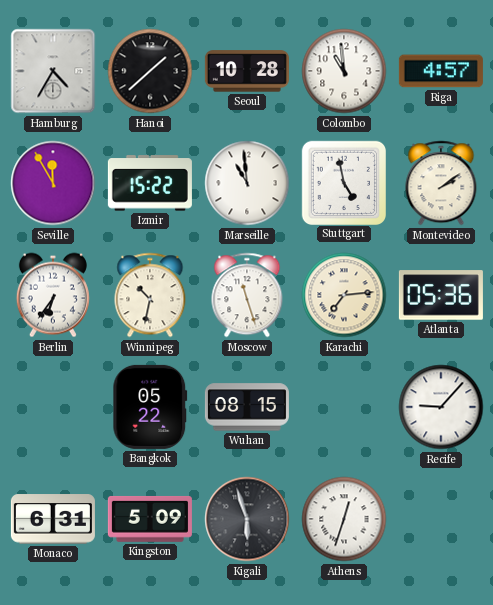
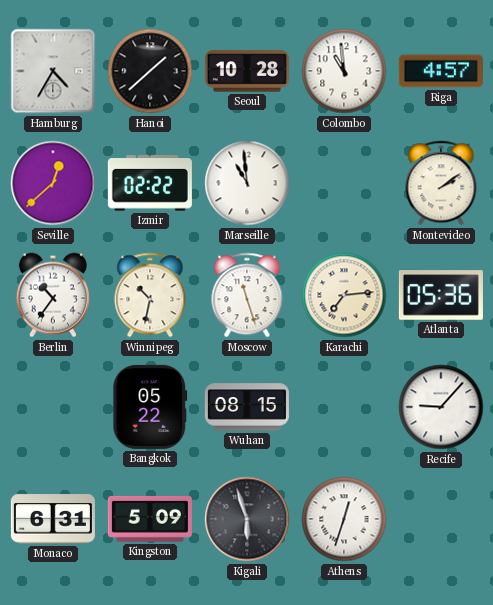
Seville: 11:55 -> 12:38 (53, 183)
Izmir: 15:22 -> 02:22 (150, 183)
Stuttgart: 4:58 -> none (343, 182)
Berlin: 6:36 -> 10:36 (53, 295)
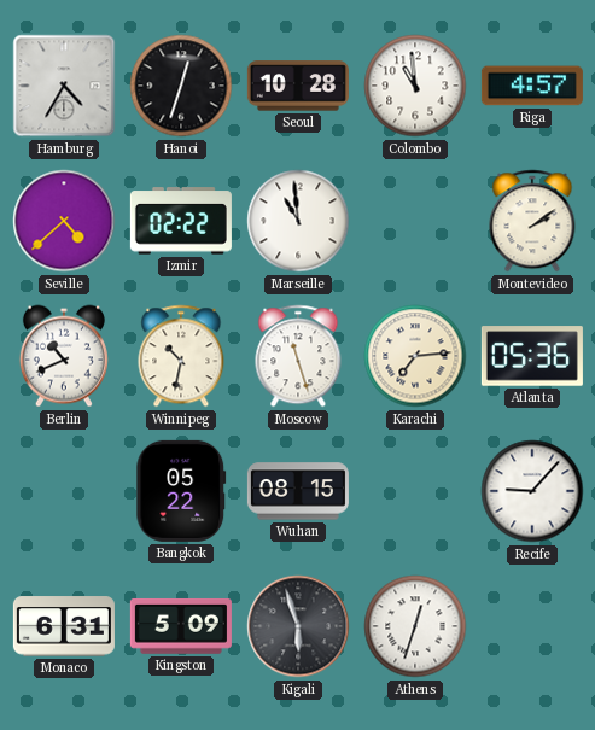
Hanoi: 1:38 -> 12:33 (181, 86)
Seville: 12:38 -> 4:38 (64, 221)
Berlin: 10:36 -> 10:41 (64, 356)
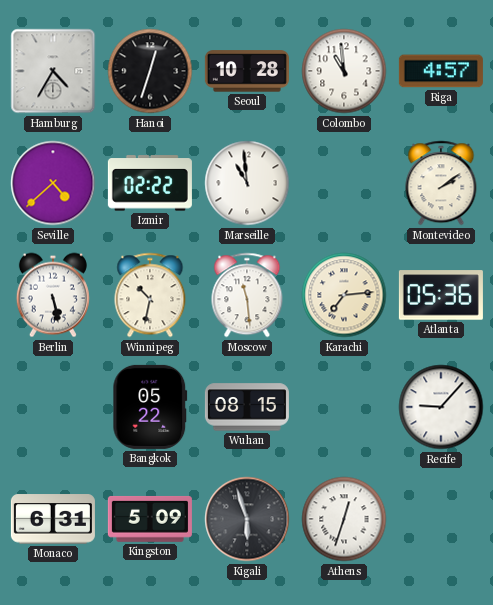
Berlin: 10:41 -> 5:28 (53, 295)
Moscow: 11:27 -> 11:29 (247, 295)
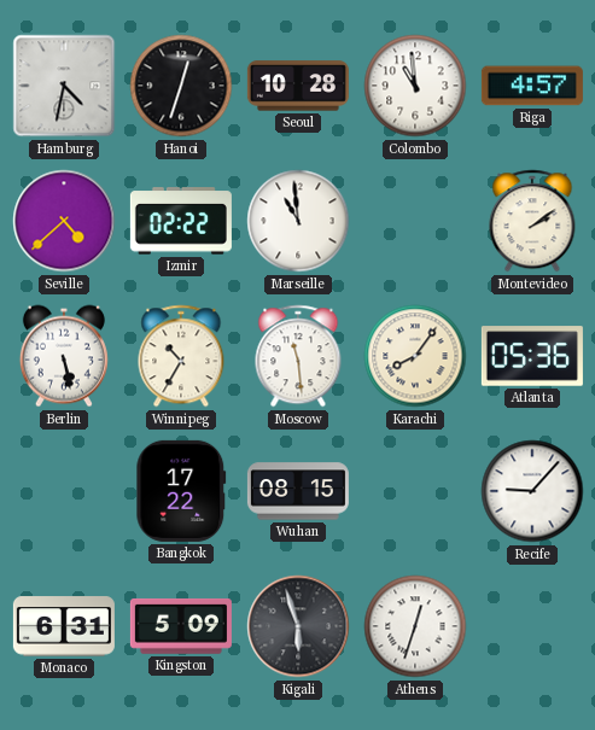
Hamburg: 4:35 -> 4:32 (64, 86)
Winnipeg: 10:32 -> 10:35 (181, 356)
Karachi: 7:14 -> 8:06 (415, 356)
Bangkok: 05:22 -> 17:22 (181, 491)
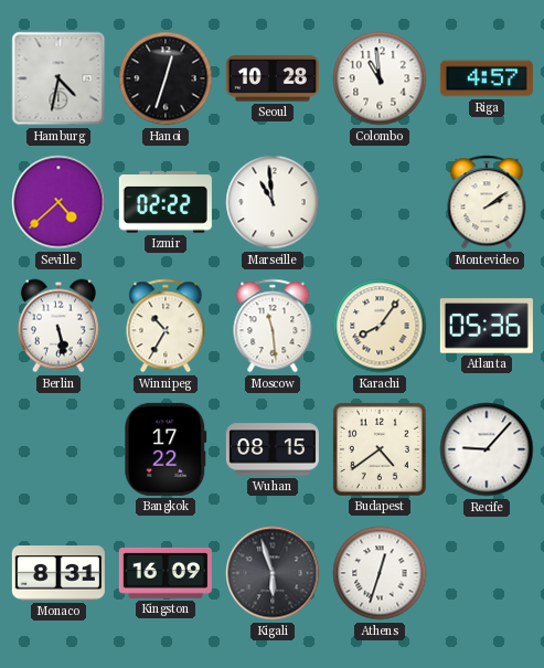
Budapest: none -> 4:39 (380, 449)
Monaco: 6:31 -> 8:31 (58, 573)
Kingston: 5:09 -> 16:09 (166, 573)
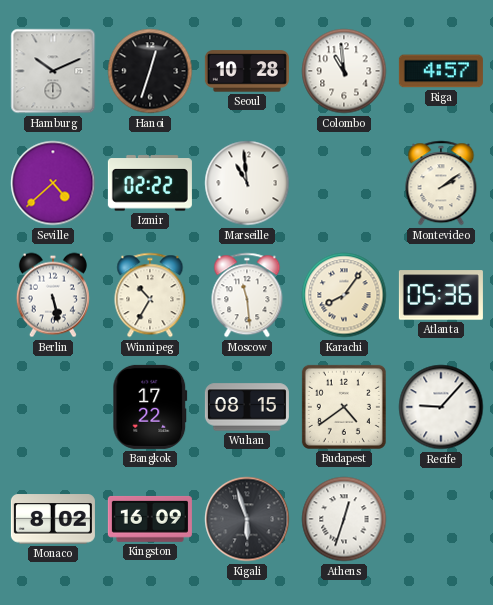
Hamburg: 4:32 -> 10:11 (53, 71)
Monaco: 8:31 -> 8:02 (53, 519)
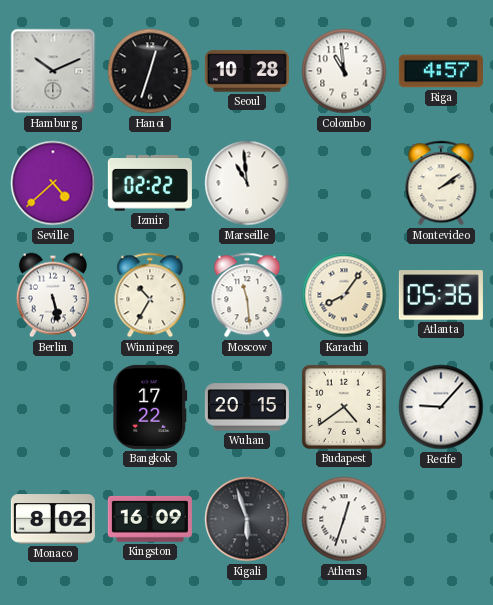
Wuhan: 08:15 -> 20:15 (247, 407)
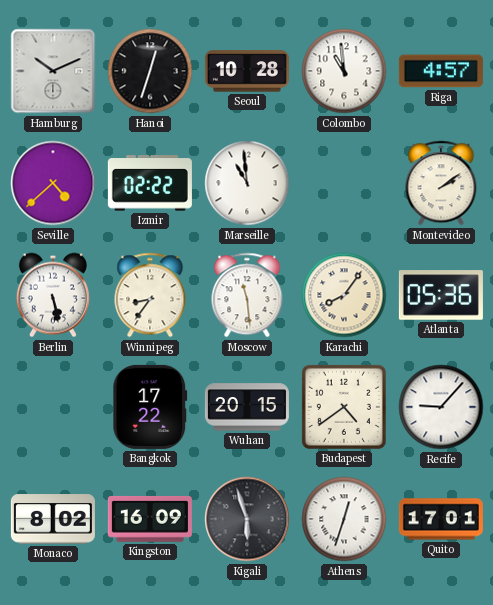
Winnipeg: 10:35 -> 8:36 (150, 295)
Quito: none -> 17:01 (441, 519)
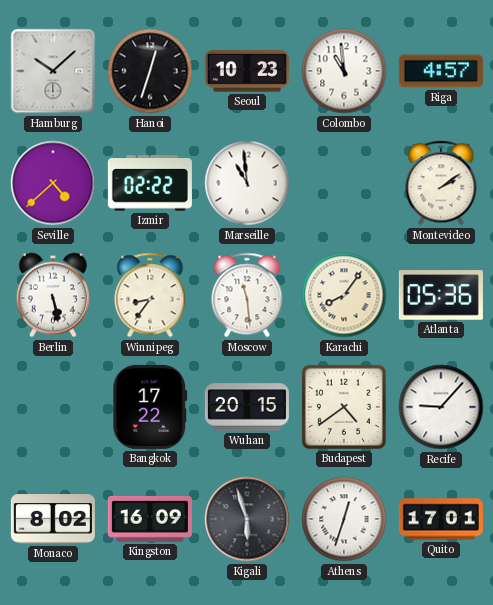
Hamburg: 10:11 -> 10:08 (53, 71)
Seoul: 10:28 -> 10:23 (247, 71)
